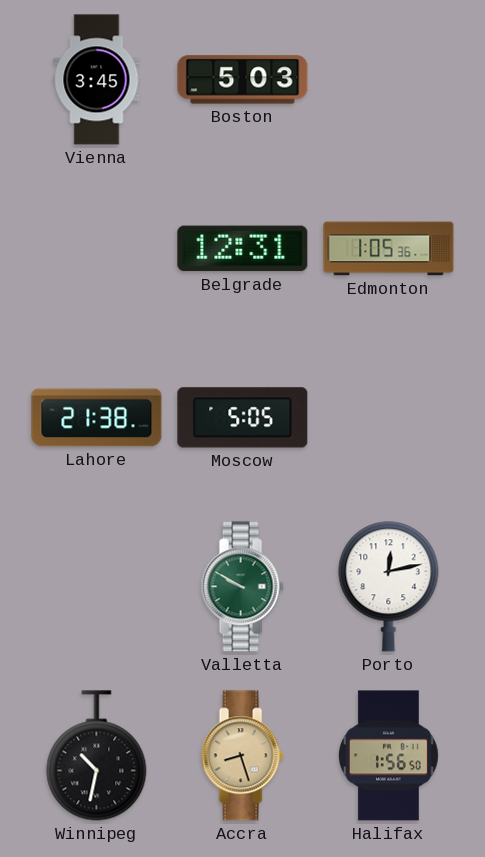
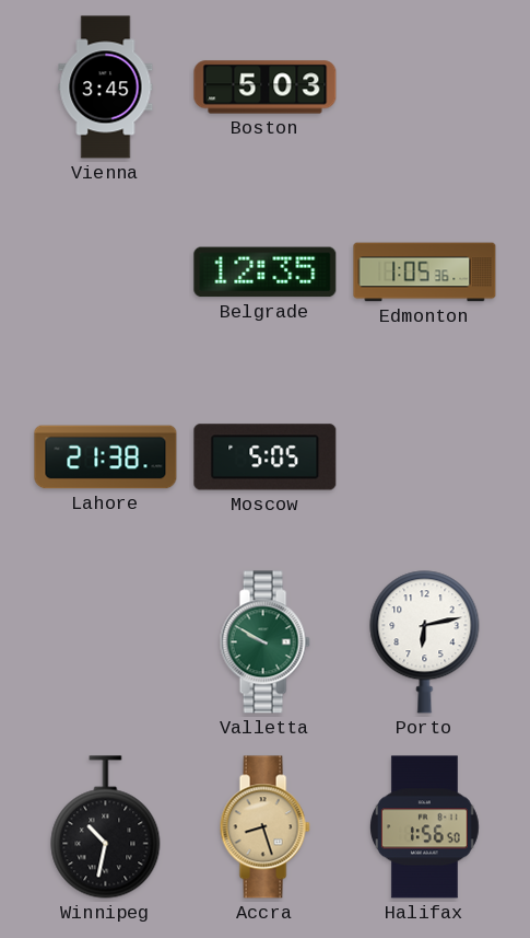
Belgrade: 12:31 -> 12:35 (266, 273)
Porto: 12:13 -> 6:13 (425, 642)
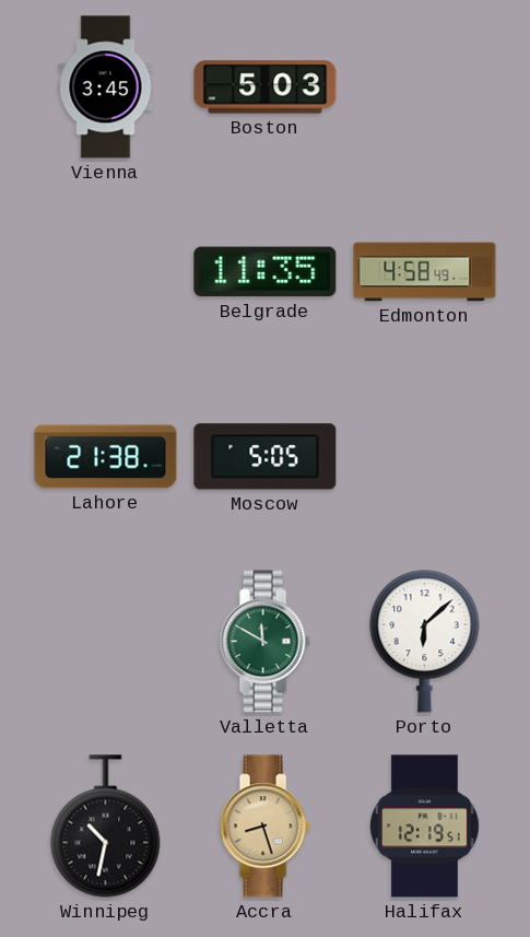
Belgrade: 12:35 -> 11:35 (266, 272)
Edmonton: 1:05 -> 4:58 (425, 272)
Valletta: 9:50 -> 11:50 (264, 642)
Porto: 6:13 -> 6:08 (425, 642)
Halifax: 1:56 -> 12:19 (425, 827)
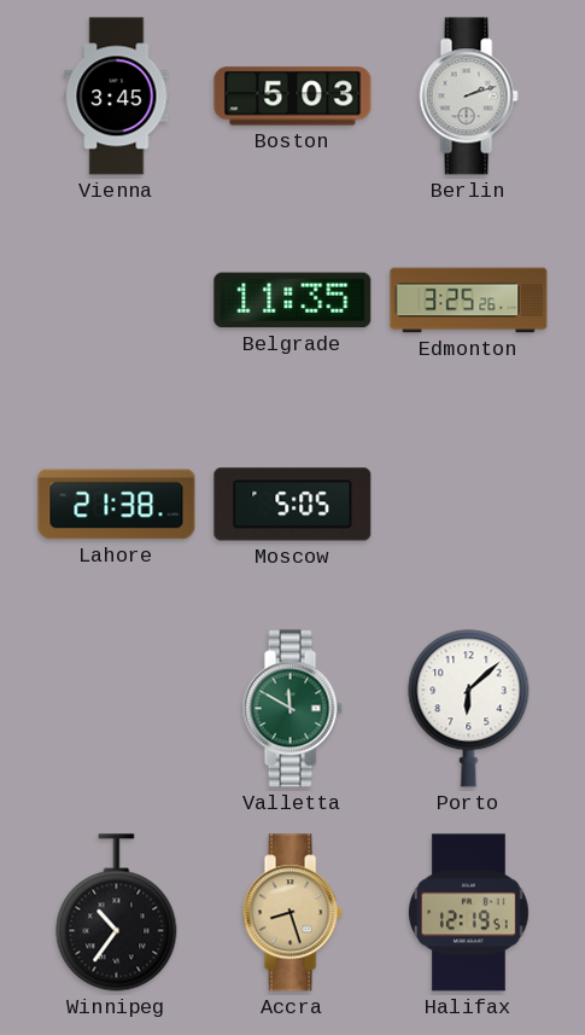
Berlin: none -> 2:12 (468, 97)
Edmonton: 4:58 -> 3:25 (469, 301)
Winnipeg: 10:32 -> 10:36 (117, 913)
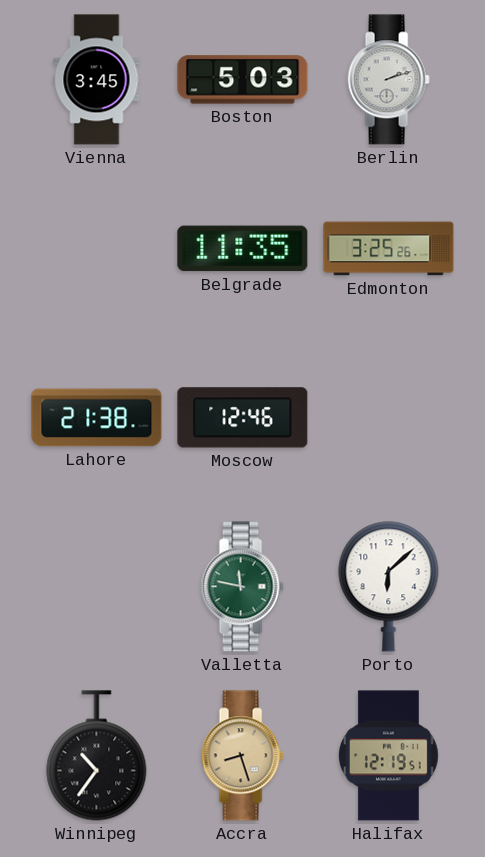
Moscow: 5:05 -> 12:46 (243, 418)
Valletta: 11:50 -> 11:47 (242, 587)
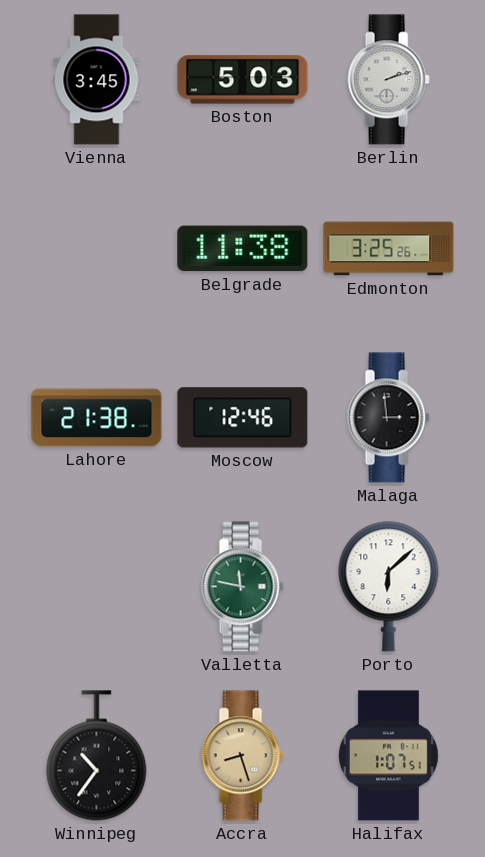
Belgrade: 11:35 -> 11:38 (243, 249)
Malaga: none -> 2:59 (388, 418)
Halifax: 12:19 -> 1:07 (389, 756)
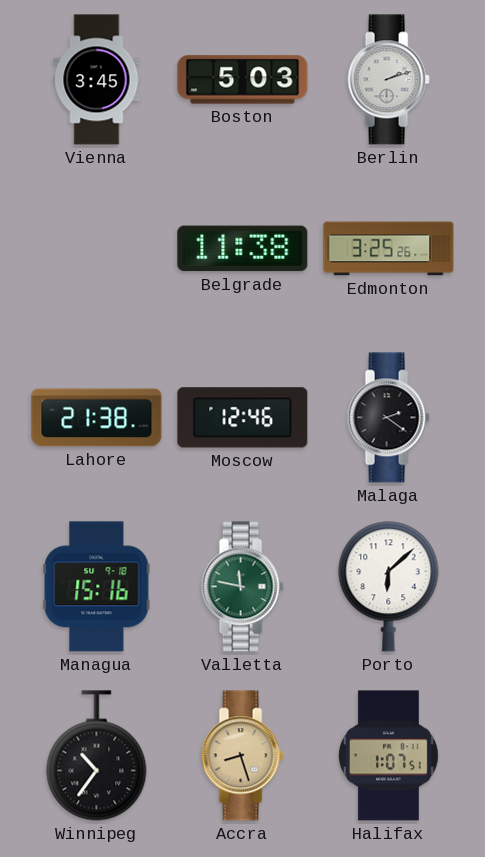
Malaga: 2:59 -> 2:21 (388, 418)
Managua: none -> 15:16 (97, 587)
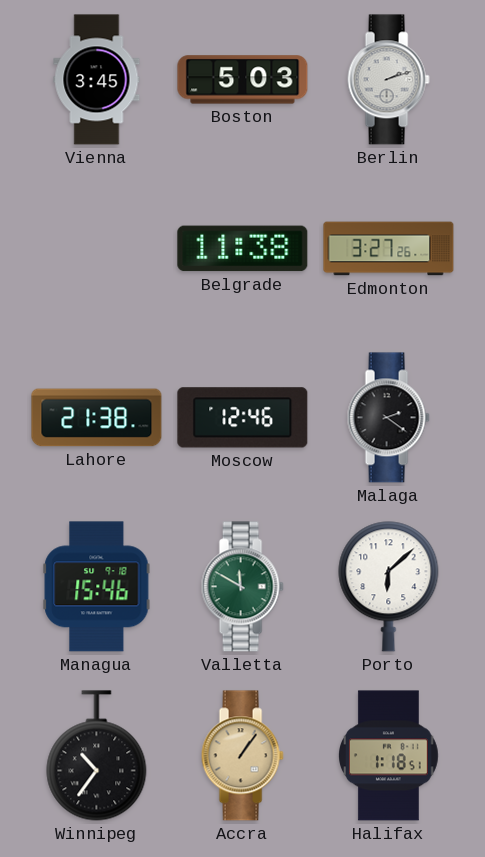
Edmonton: 3:25 -> 3:27 (389, 249)
Managua: 15:16 -> 15:46 (97, 587)
Valletta: 11:47 -> 11:50 (242, 587)
Accra: 8:27 -> 1:06 (242, 756)
Halifax: 1:07 -> 1:18 (389, 756)
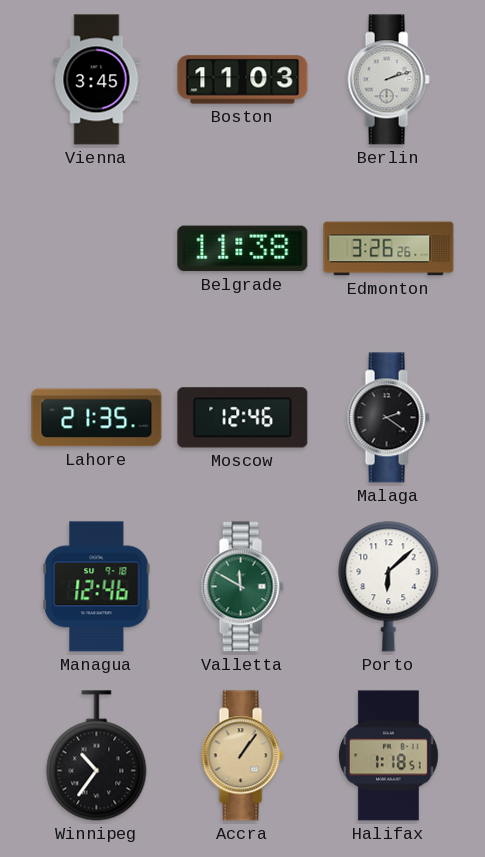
Boston: 5:03 -> 11:03 (243, 80)
Edmonton: 3:27 -> 3:26 (389, 249)
Lahore: 21:38 -> 21:35 (97, 418)
Managua: 15:46 -> 12:46 (97, 587)
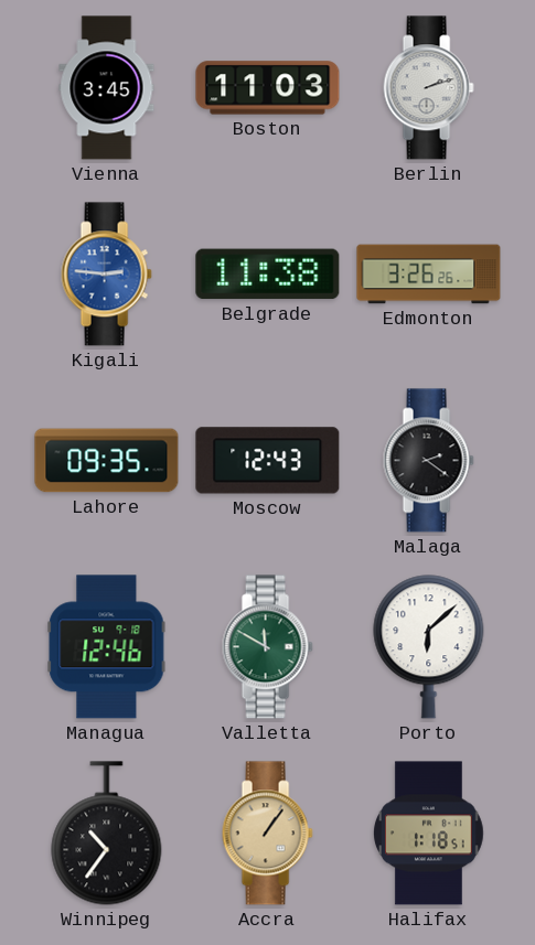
Kigali: none -> 2:46 (106, 275)
Lahore: 21:35 -> 09:35 (107, 461)
Moscow: 12:46 -> 12:43 (268, 461)
